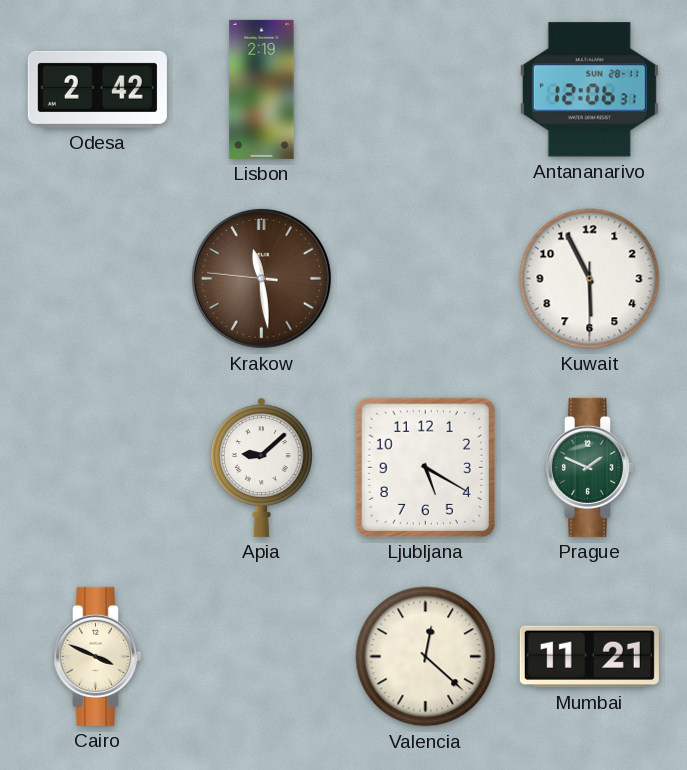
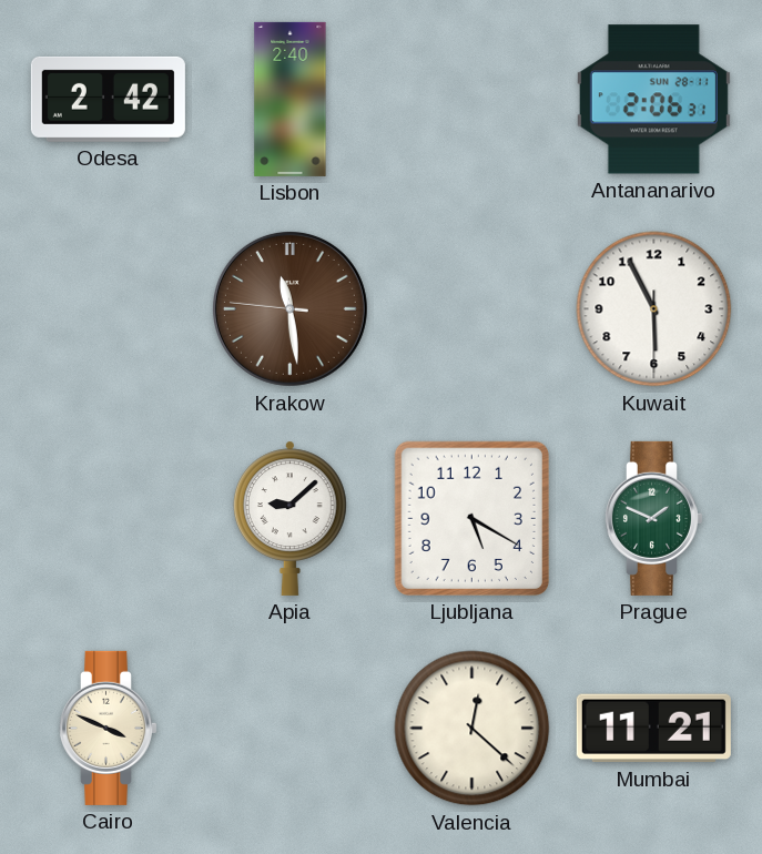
Lisbon: 2:19 -> 2:40 (291, 99)
Antananarivo: 12:06 -> 2:06 (653, 100)
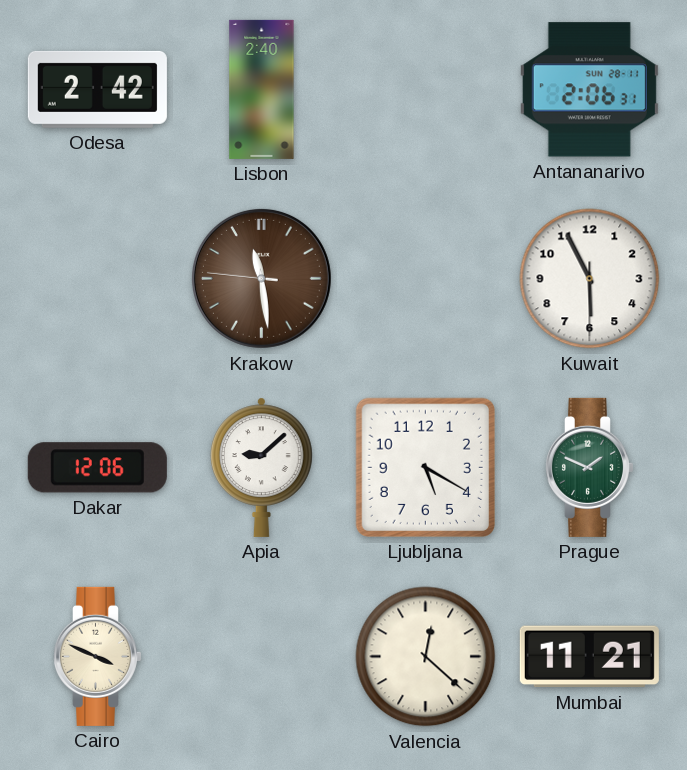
Dakar: none -> 12:06 (97, 468)
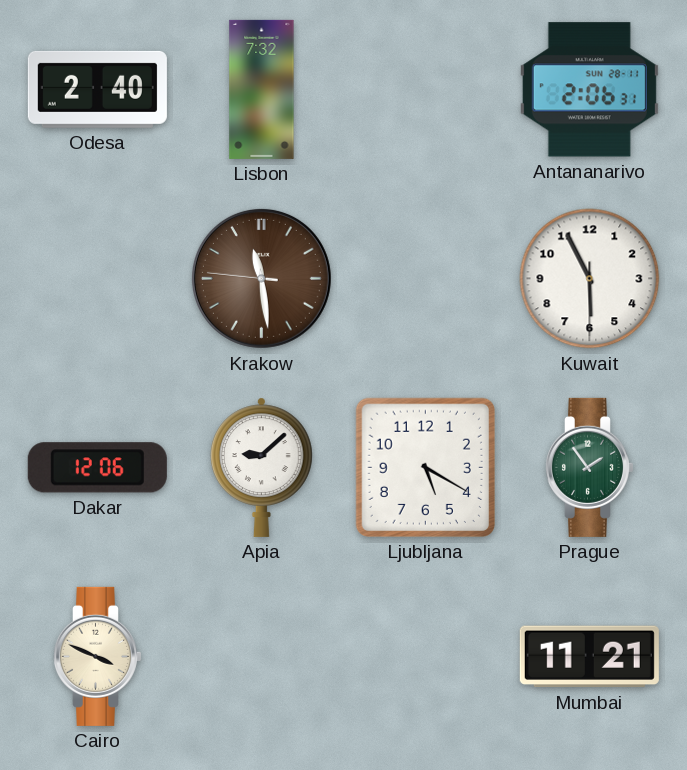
Odesa: 2:42 -> 2:40 (97, 89)
Lisbon: 2:40 -> 7:32 (262, 89)
Prague: 1:49 -> 1:54 (589, 467)
Valencia: 12:22 -> none (426, 657)
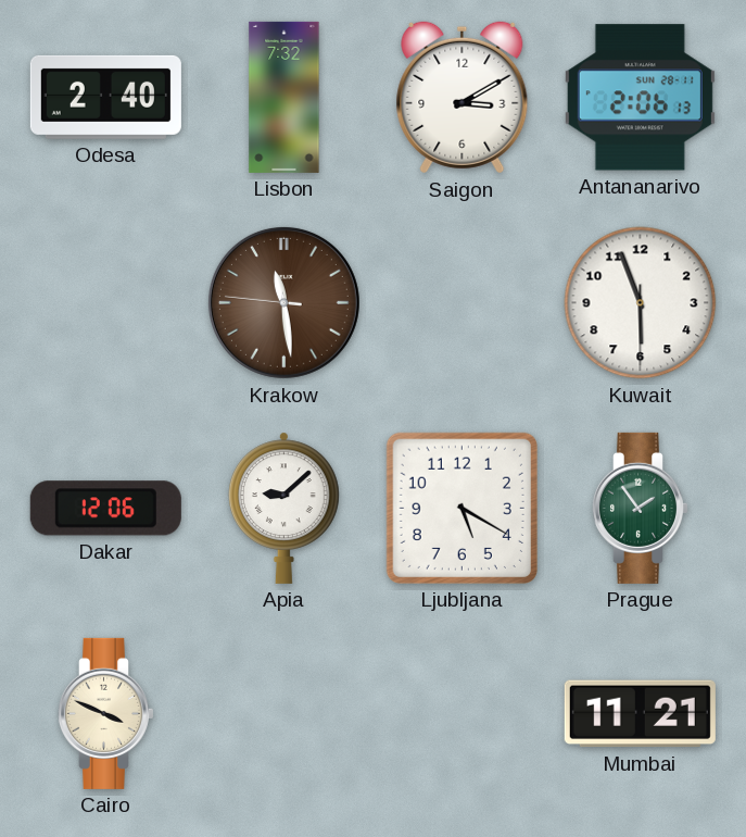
Saigon: none -> 3:10 (463, 98)
Antananarivo: 2:06:31 -> 2:06:13 (640, 98)
Kuwait: 5:55 -> 5:56 (641, 303)
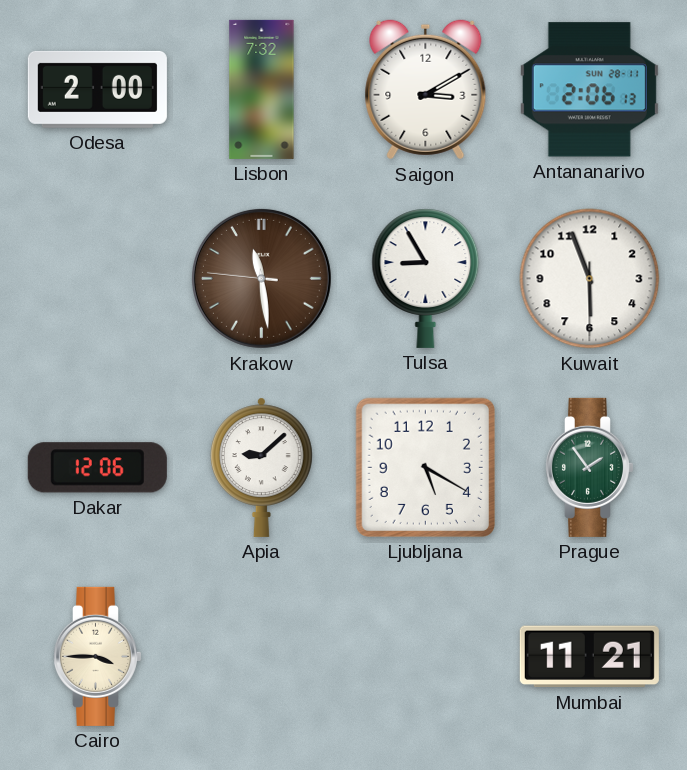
Odesa: 2:40 -> 2:00 (97, 89)
Tulsa: none -> 8:55 (426, 278)
Cairo: 3:49 -> 3:45 (97, 656)
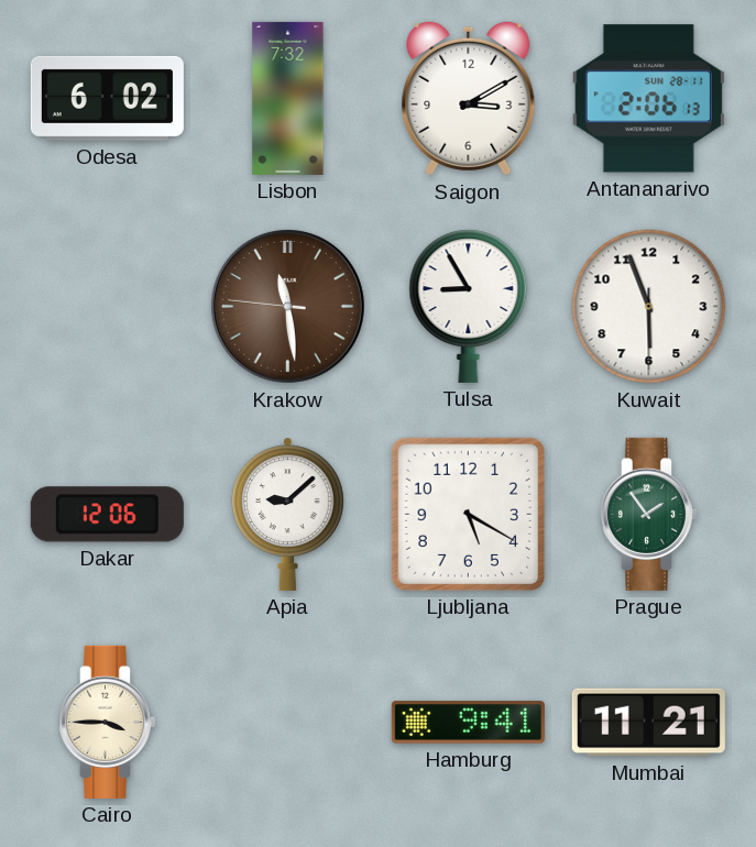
Odesa: 2:00 -> 6:02 (107, 98)
Hamburg: none -> 9:41 (468, 723)
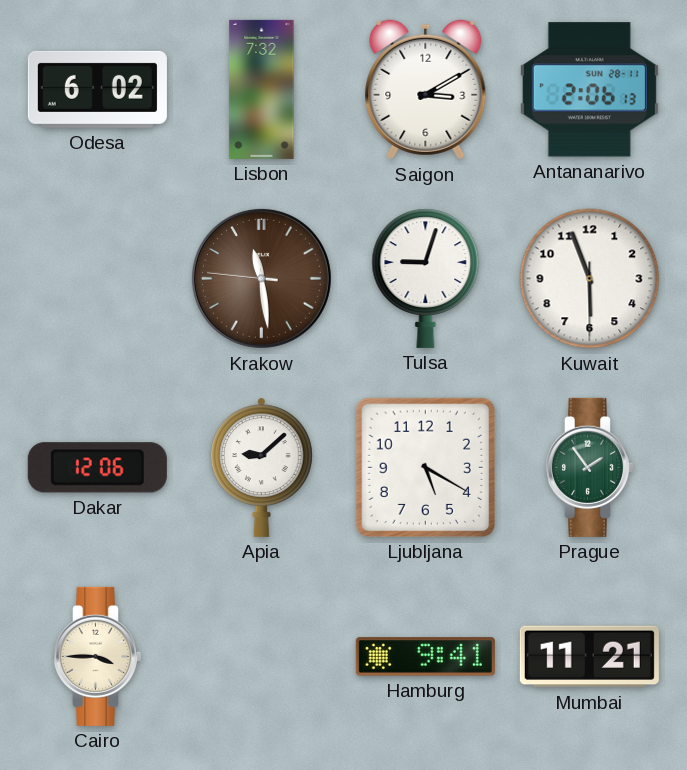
Tulsa: 8:55 -> 9:03 (426, 278)
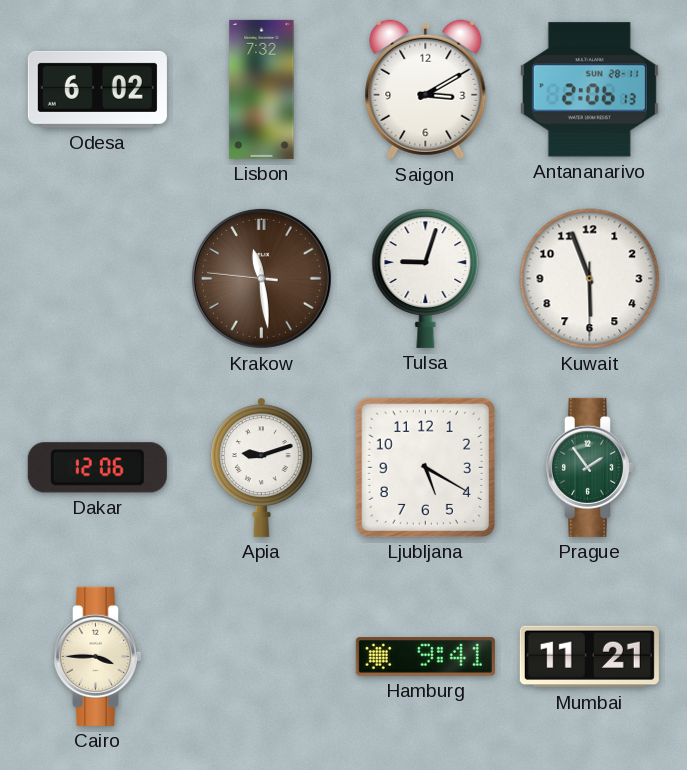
Apia: 9:08 -> 9:12 (261, 467)
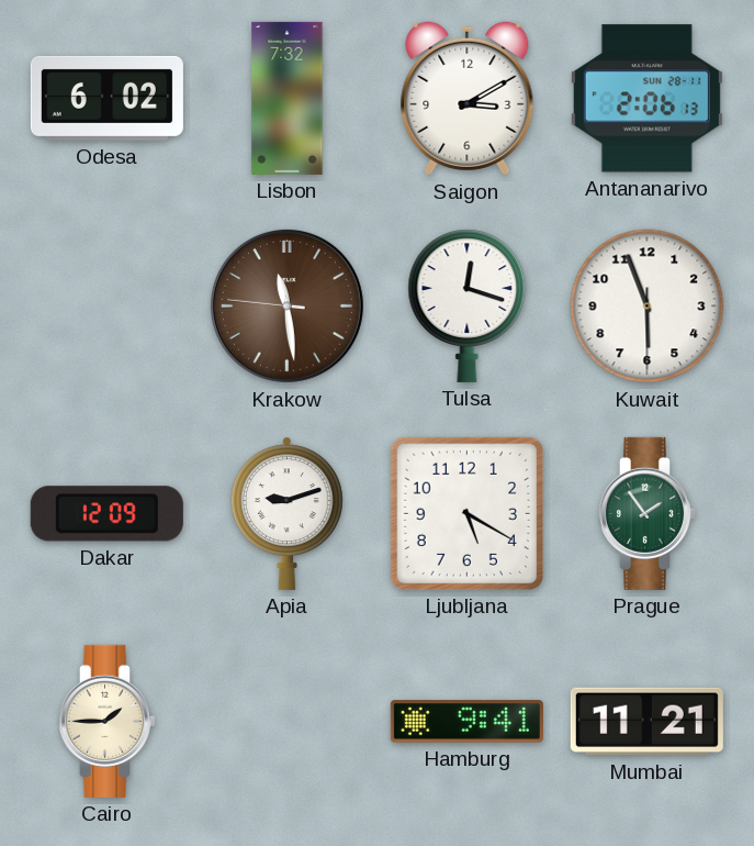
Tulsa: 9:03 -> 12:18 (468, 305)
Dakar: 12:06 -> 12:09 (106, 514)
Cairo: 3:45 -> 1:45 (106, 721)
